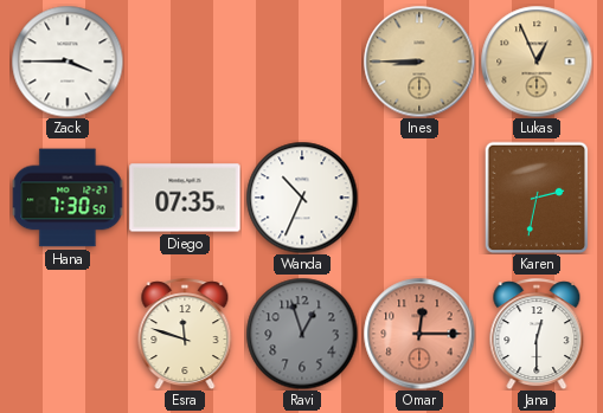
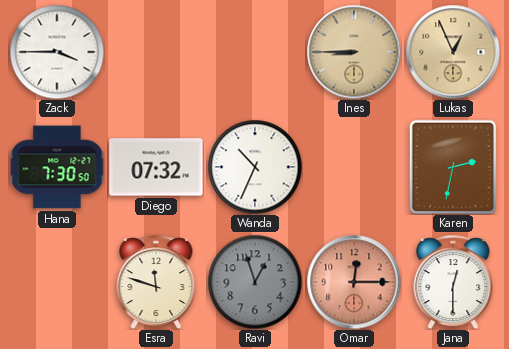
Diego: 07:35 -> 07:32 (156, 167)
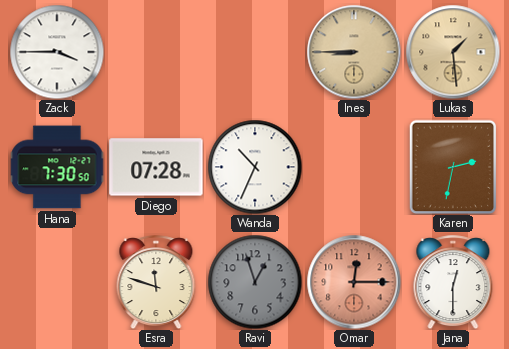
Lukas: 12:56 -> 1:29 (453, 52)
Diego: 07:32 -> 07:28 (156, 167)
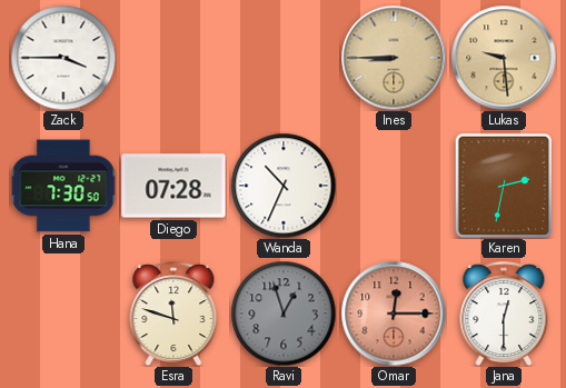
Lukas: 1:29 -> 9:29 (504, 58)
